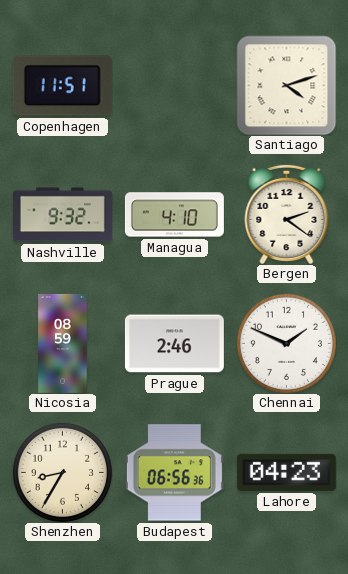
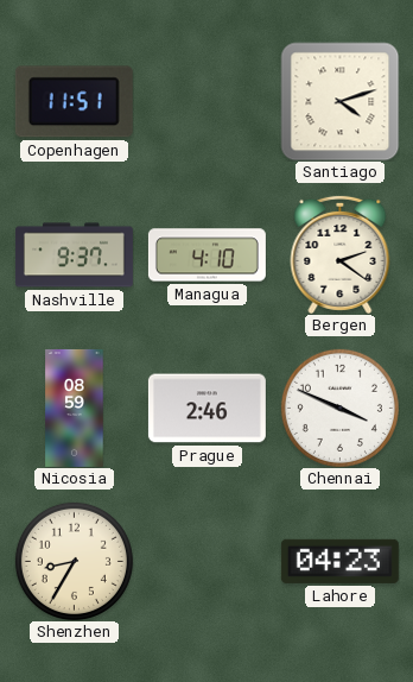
Nashville: 9:32 -> 9:37 (74, 255)
Chennai: 1:49 -> 3:49 (339, 408)
Budapest: 06:56 -> none (174, 473)
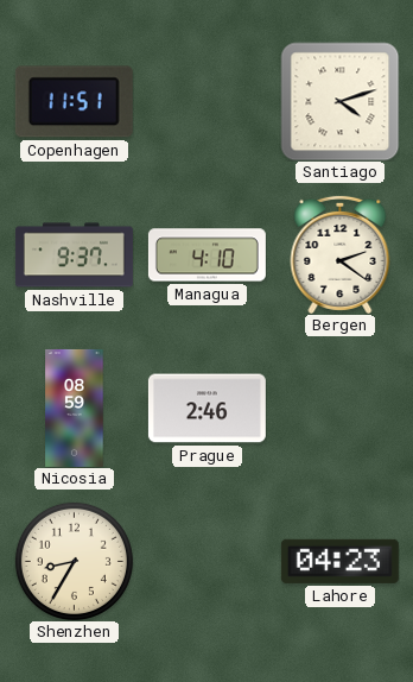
Chennai: 3:49 -> none (339, 408)
